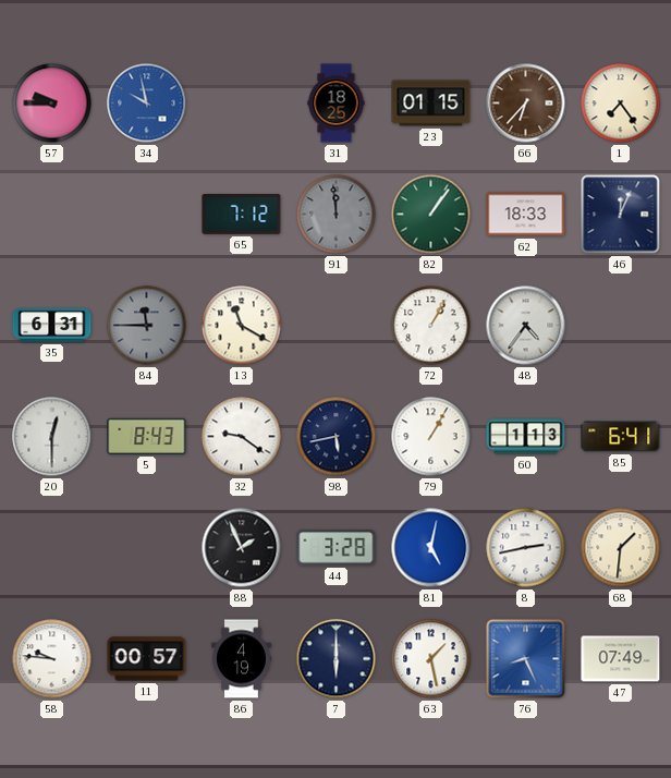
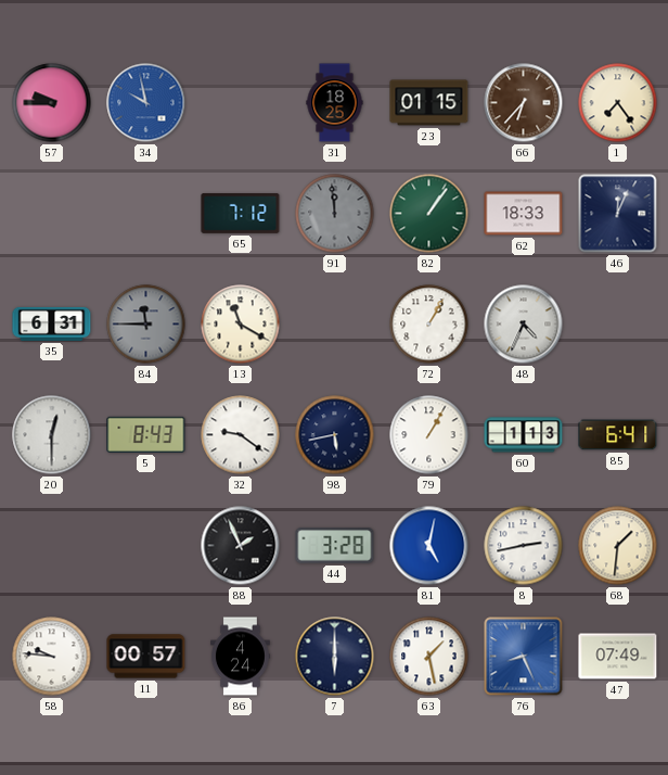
48: 4:36 -> 4:34 (524, 325)
86: 4:19 -> 4:24 (240, 657)
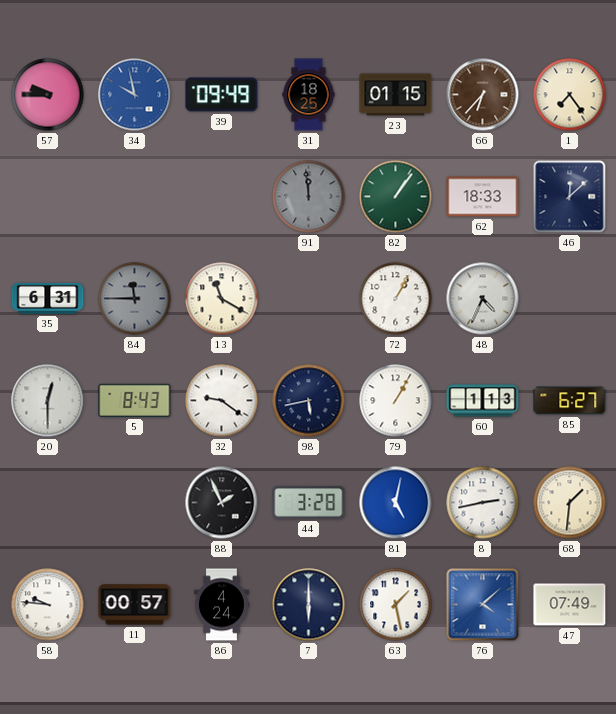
39: none -> 09:49 (222, 95)
65: 7:12 -> none (241, 213)
46: 12:04 -> 12:08 (570, 197)
85: 6:41 -> 6:27 (570, 401)
76: 8:26 -> 4:08 (483, 605)
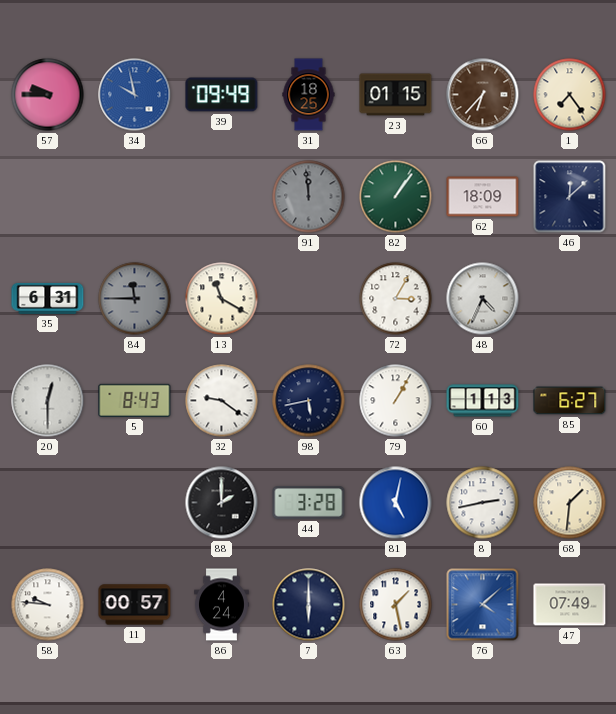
62: 18:33 -> 18:09 (483, 197)
72: 1:05 -> 3:05 (396, 299)
88: 1:56 -> 2:00 (222, 503)
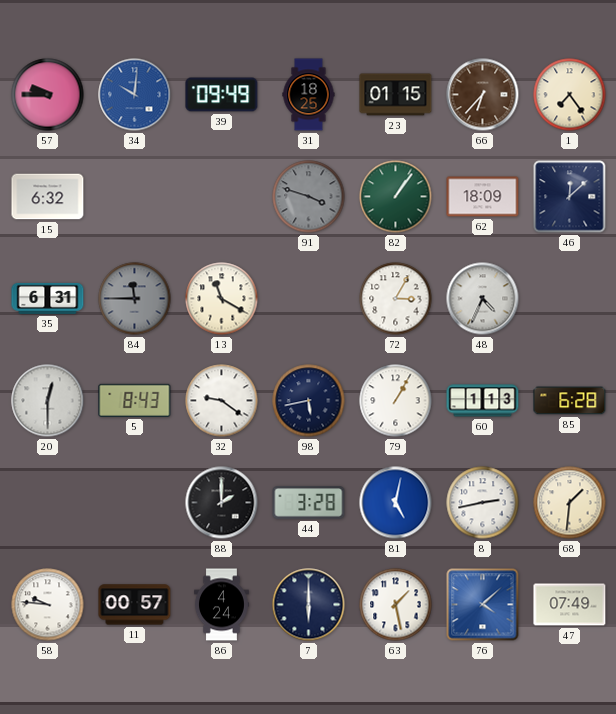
34: 9:58 -> 10:01 (135, 95)
15: none -> 6:32 (48, 197)
91: 11:59 -> 3:48 (309, 197)
85: 6:27 -> 6:28 (570, 401)
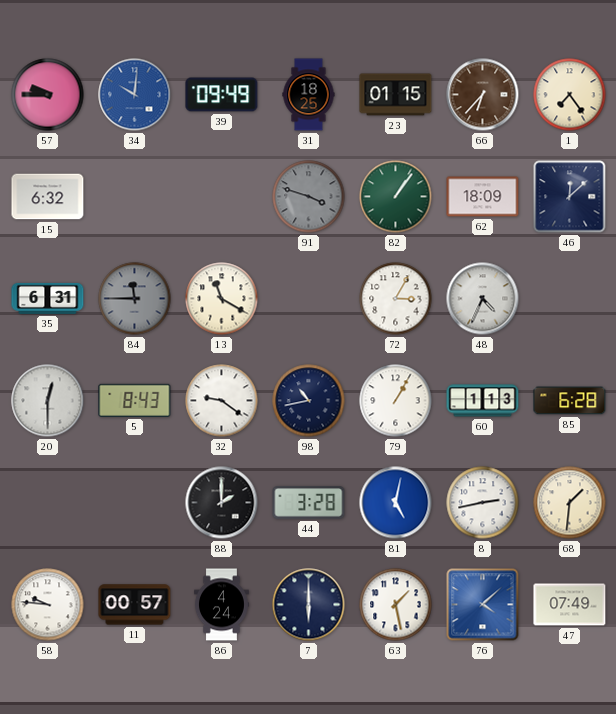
98: 5:43 -> 10:43 (309, 401)
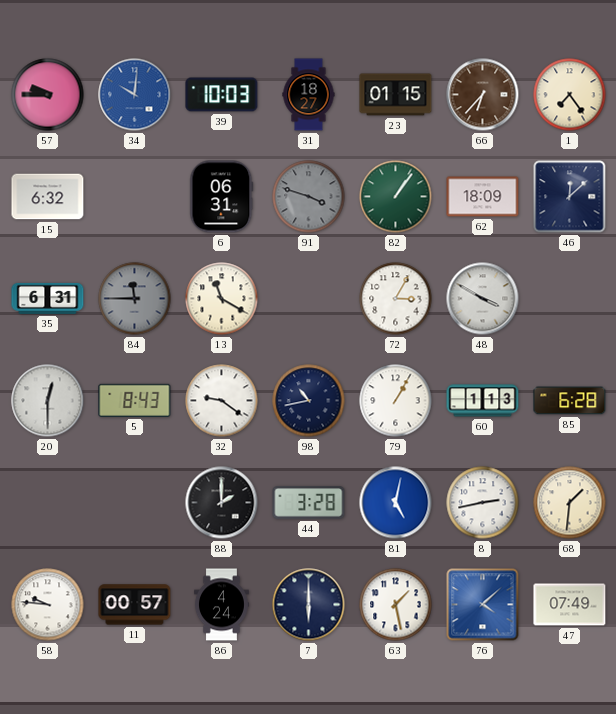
39: 09:49 -> 10:03 (222, 95)
31: 18:25 -> 18:27 (309, 95)
6: none -> 06:31 (222, 197)
48: 4:34 -> 3:50 (483, 299)
